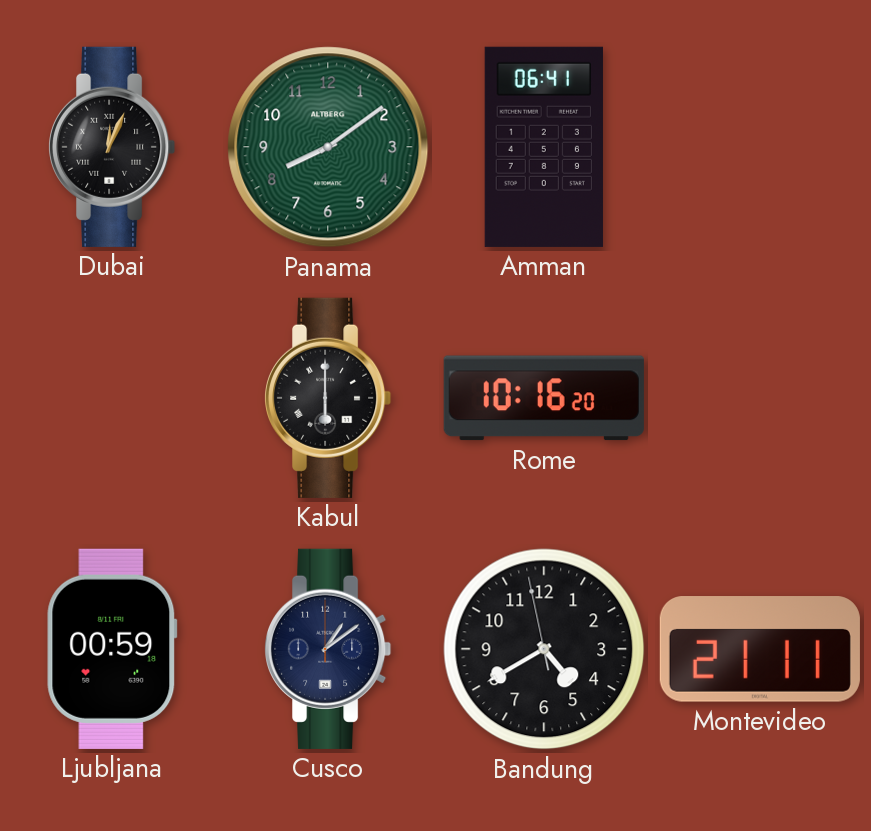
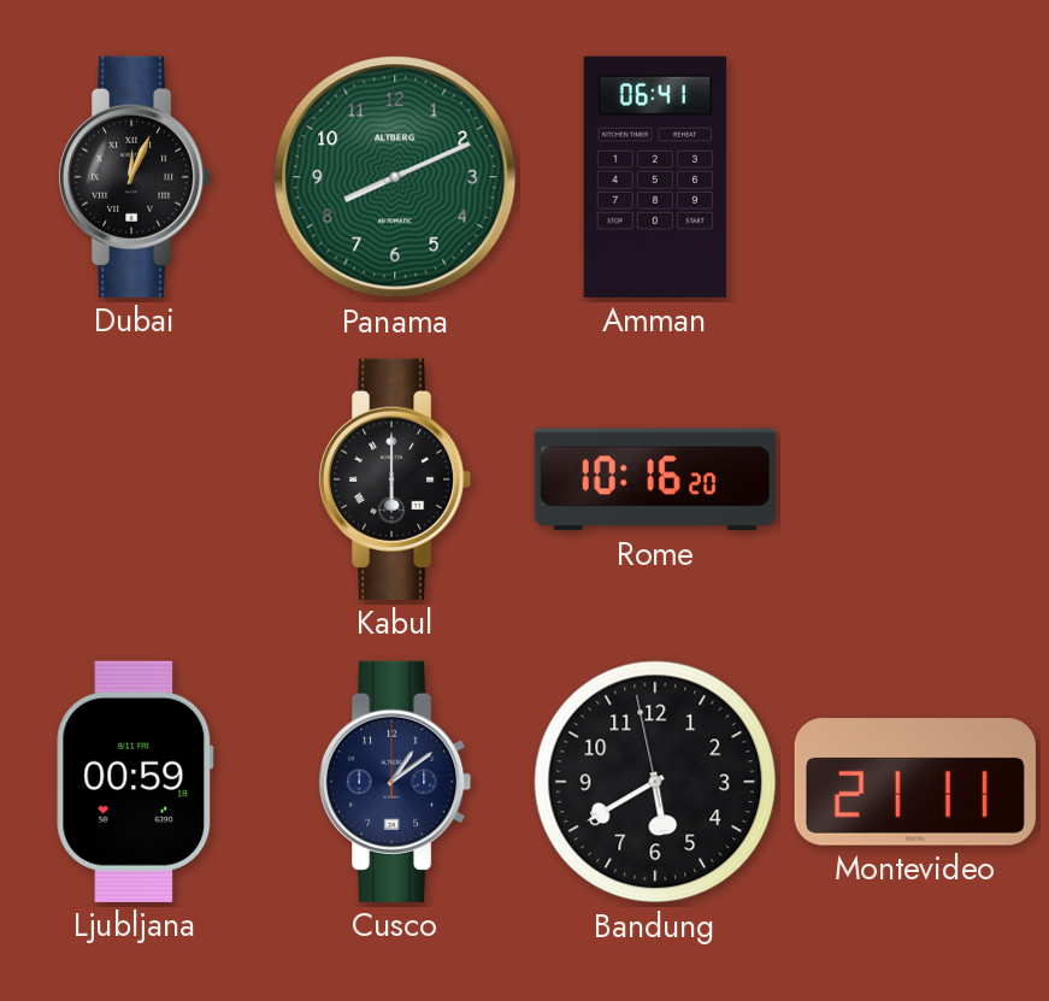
Panama: 8:09 -> 8:11 (395, 177)
Bandung: 4:39 -> 5:39 (655, 782)
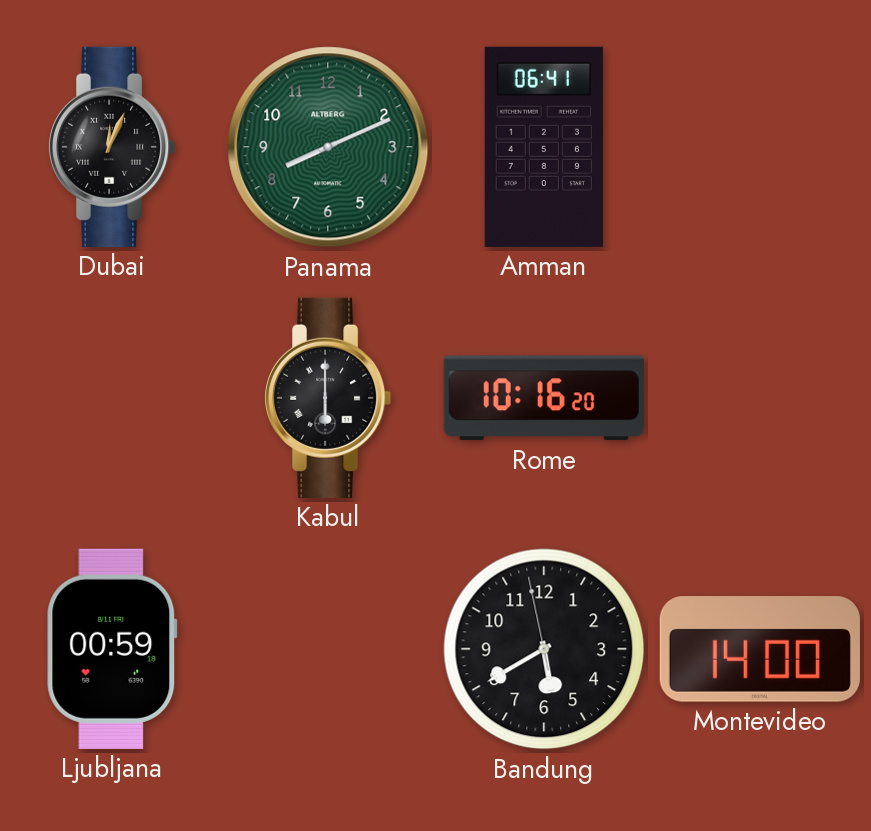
Cusco: 1:09 -> none (396, 782)
Montevideo: 21:11 -> 14:00 (760, 649)
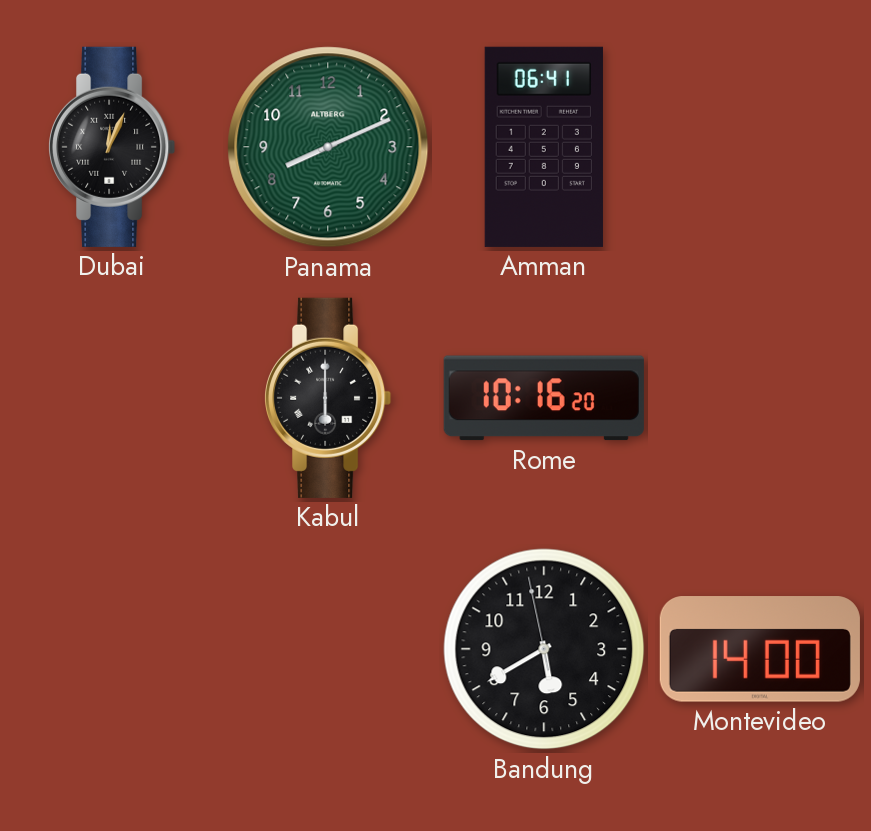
Ljubljana: 00:59 -> none (112, 649)
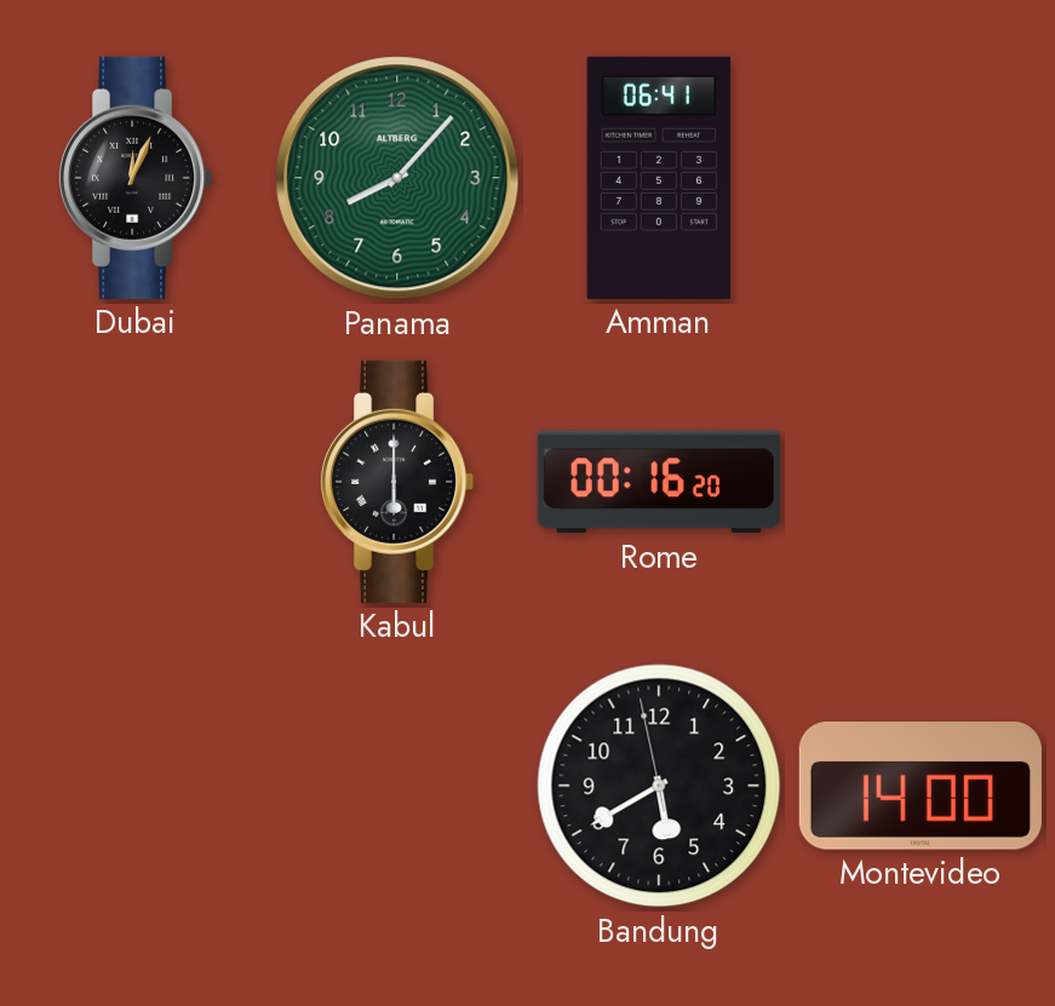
Panama: 8:11 -> 8:07 (397, 178)
Rome: 10:16 -> 00:16 (659, 482)
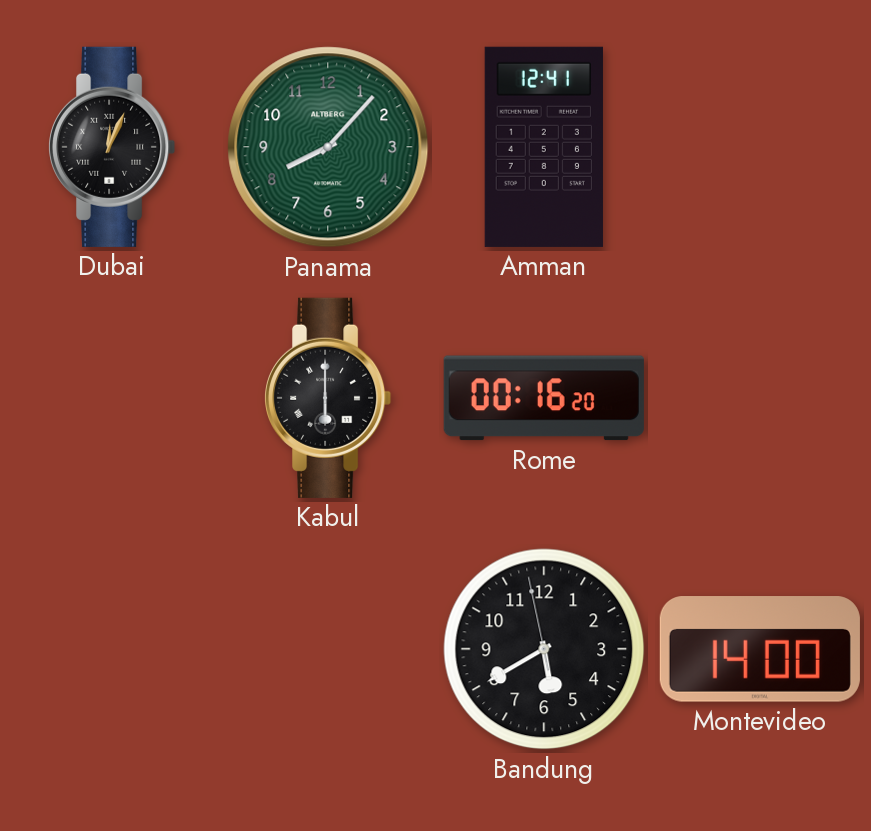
Amman: 06:41 -> 12:41 (544, 147)
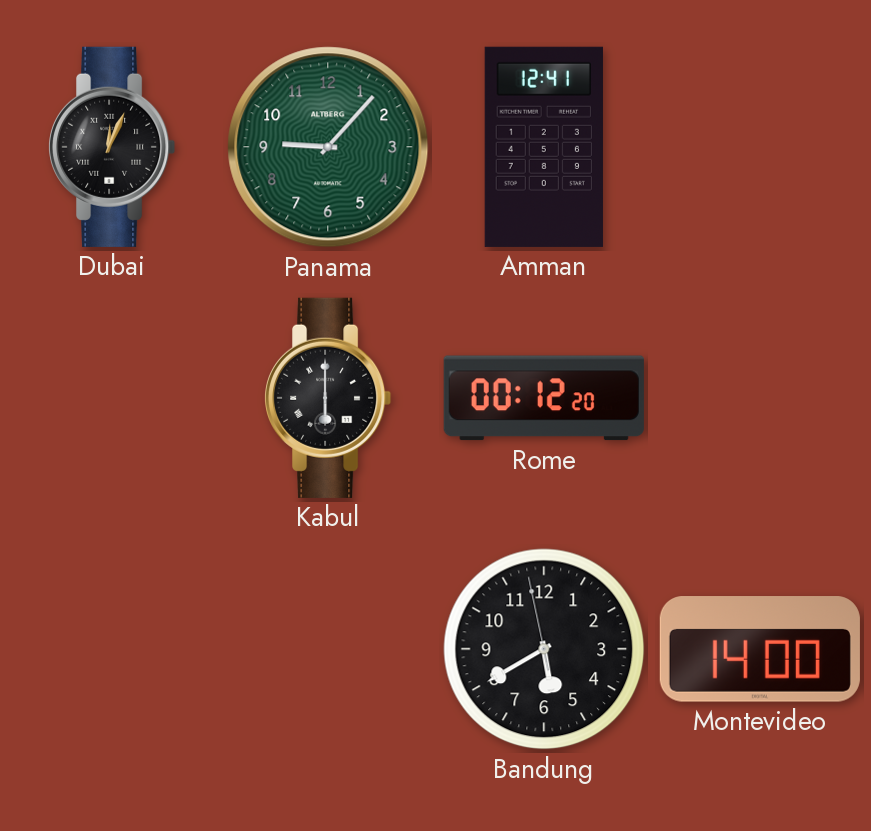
Panama: 8:07 -> 9:07 (328, 147)
Rome: 00:16 -> 00:12 (544, 398)
